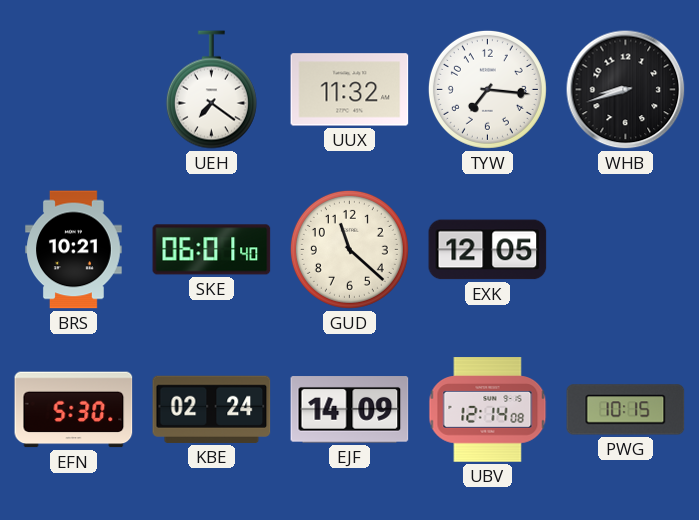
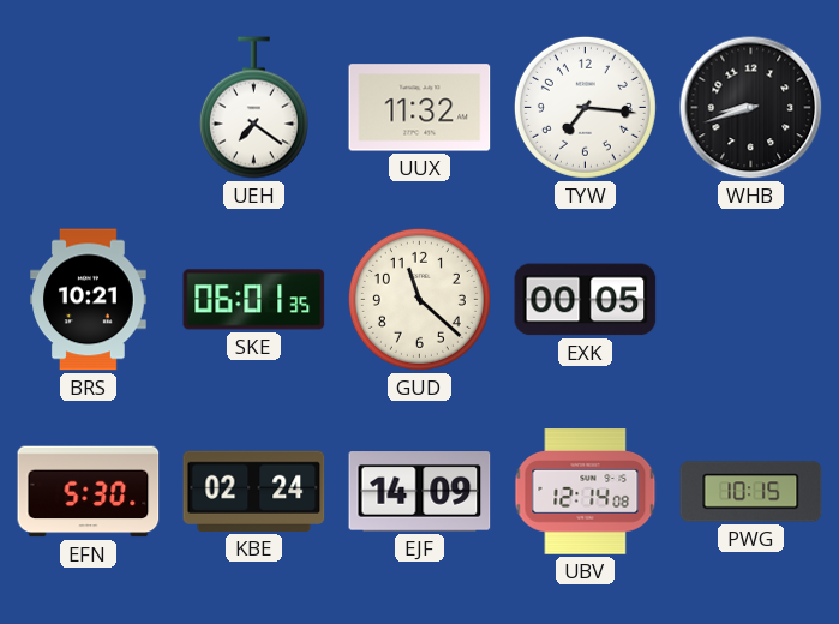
SKE: 06:01:40 -> 06:01:35 (254, 300)
EXK: 12:05 -> 00:05 (586, 300)
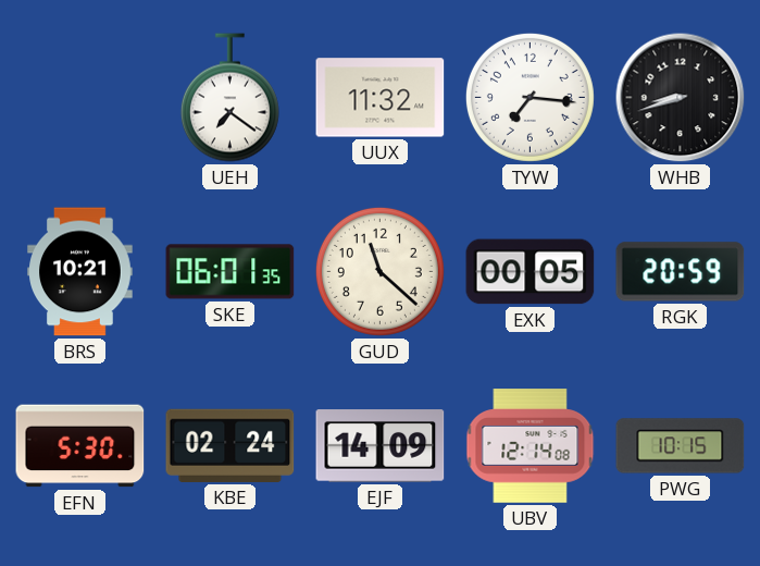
RGK: none -> 20:59 (681, 272)
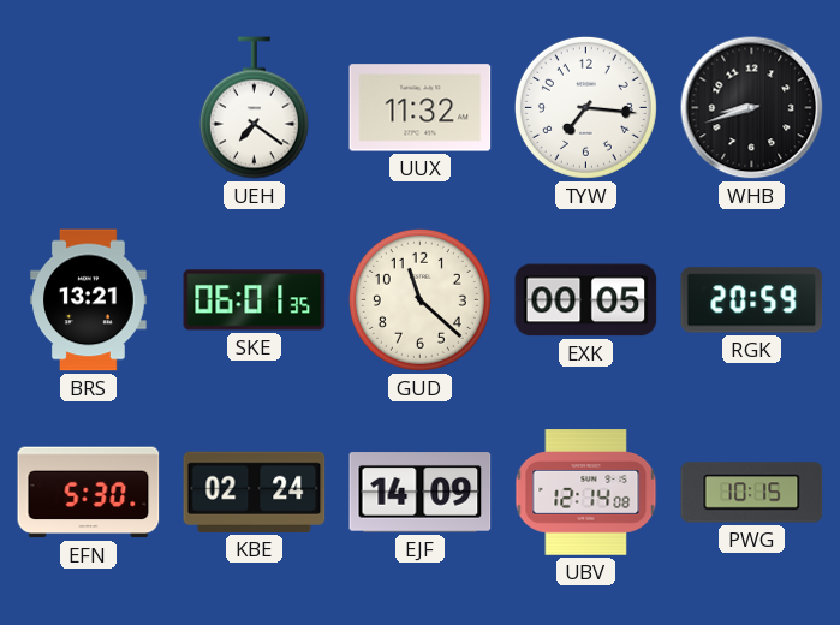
BRS: 10:21 -> 13:21 (89, 300)
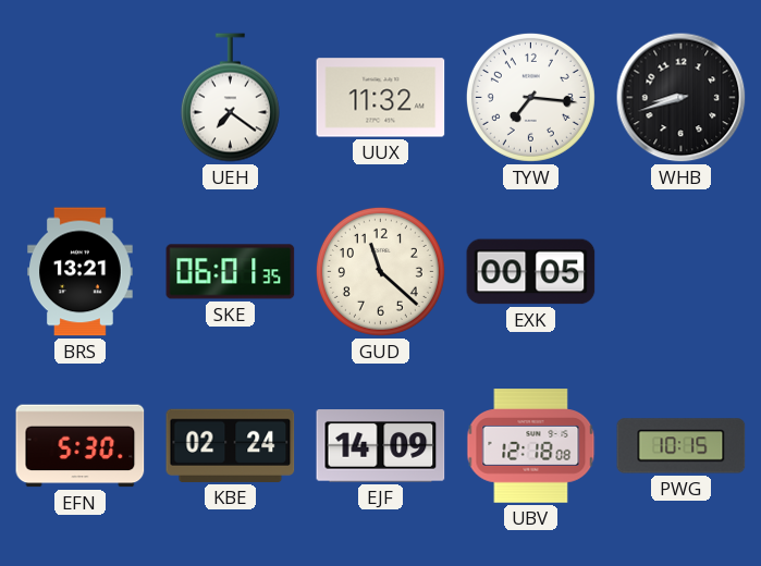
RGK: 20:59 -> none (752, 300)
UBV: 12:14 -> 12:18 (531, 446)
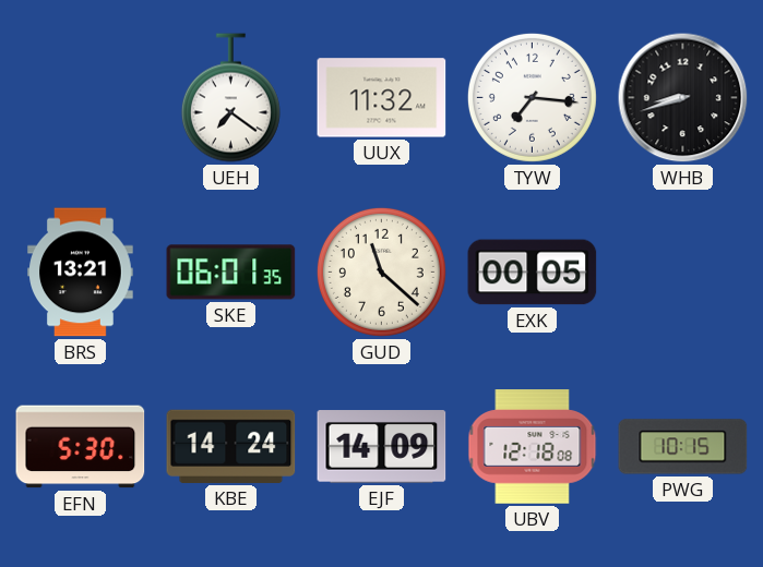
KBE: 02:24 -> 14:24 (231, 446)
